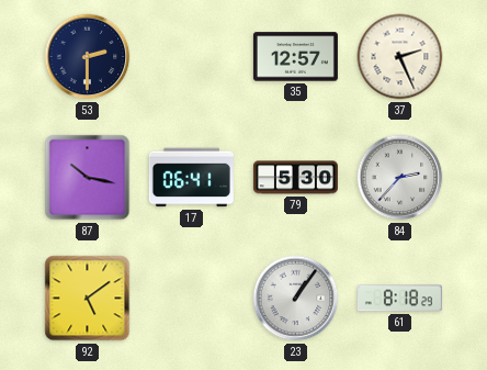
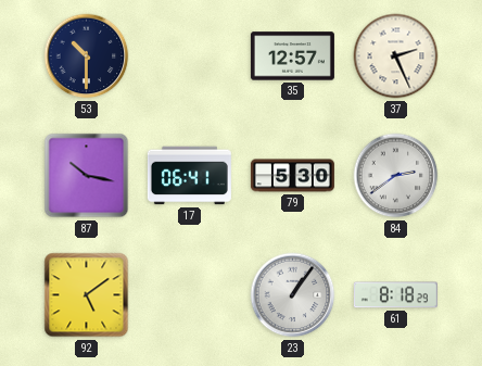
53: 2:30 -> 10:30 (87, 56)
84: 2:37 -> 2:39 (396, 176)
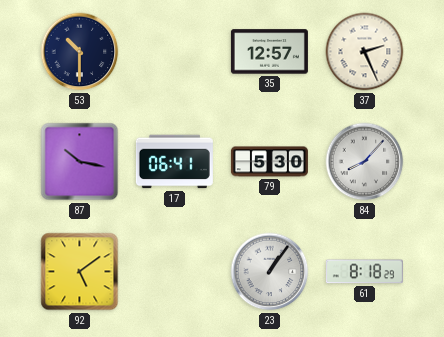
84: 2:39 -> 8:07 (365, 162)
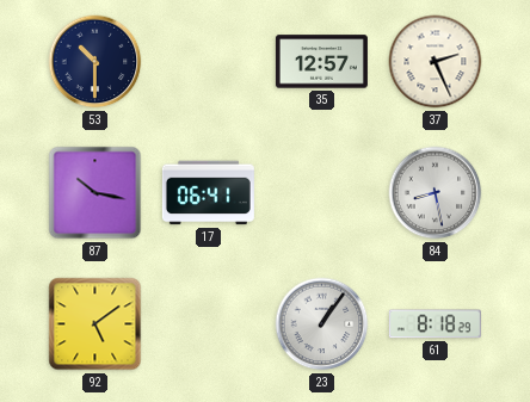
79: 5:30 -> none (269, 162)
84: 8:07 -> 8:28 (436, 193)
